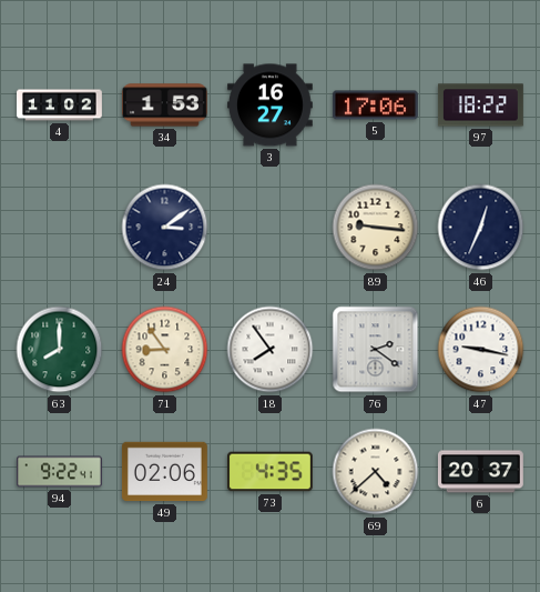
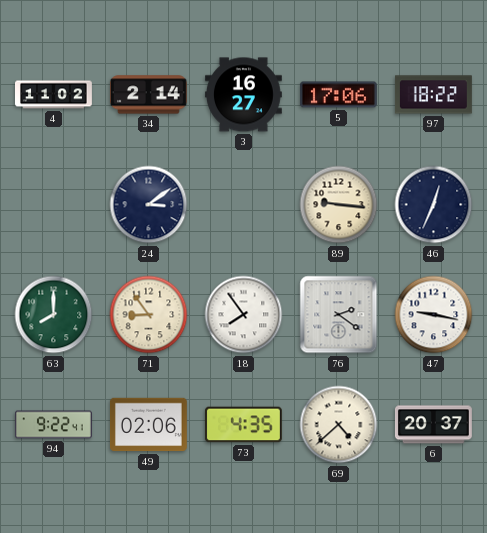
34: 1:53 -> 2:14 (148, 95)
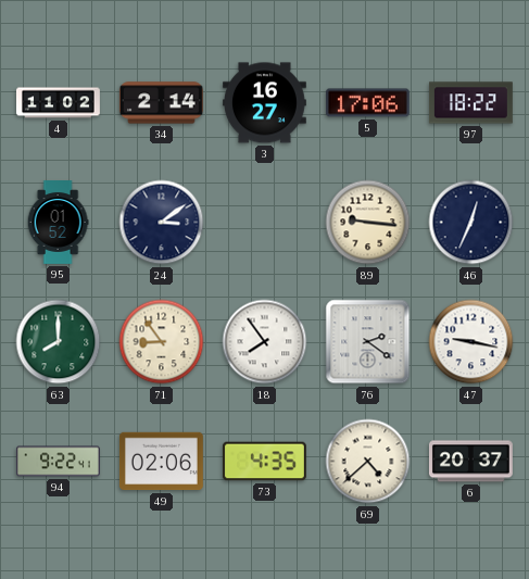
95: none -> 01:52 (58, 223)
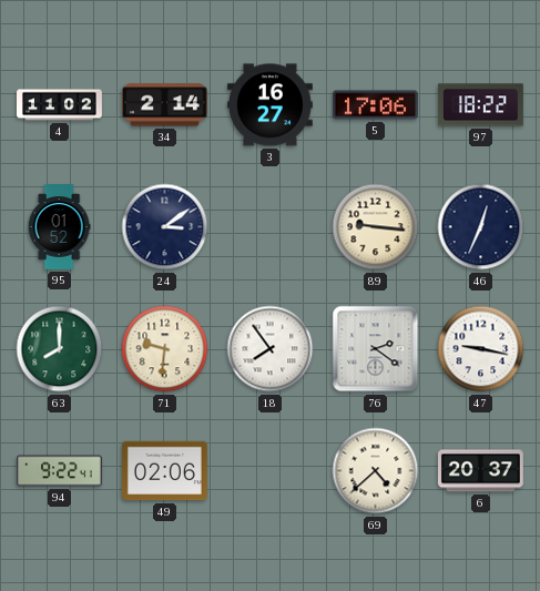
71: 8:54 -> 9:31 (165, 349)
73: 4:35 -> none (264, 462)
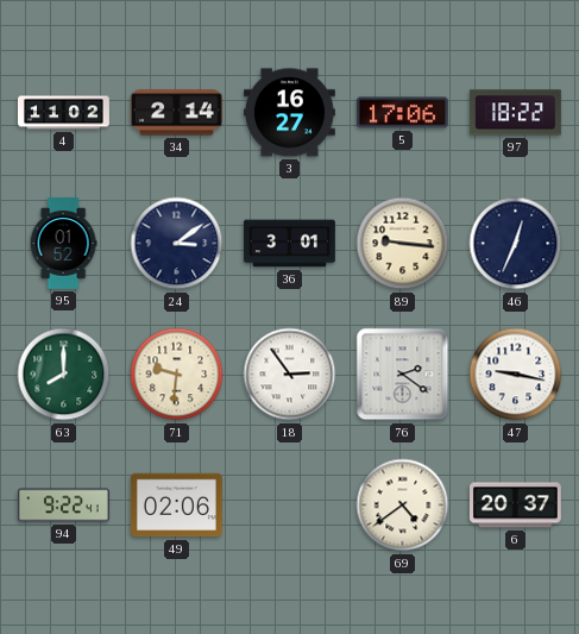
36: none -> 3:01 (289, 244)
18: 7:54 -> 2:54 (290, 375)
69: 4:38 -> 4:39 (403, 506)
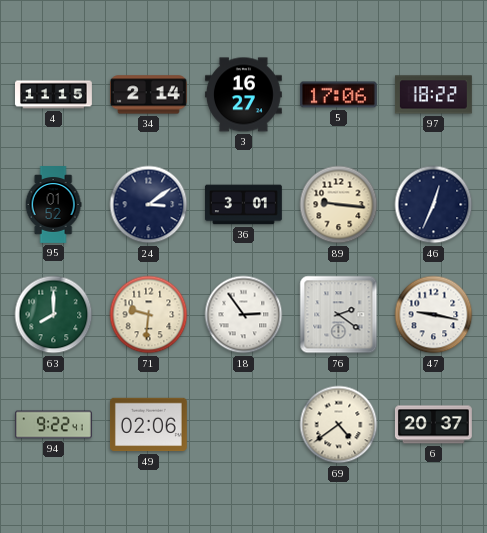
4: 11:02 -> 11:15 (54, 95)
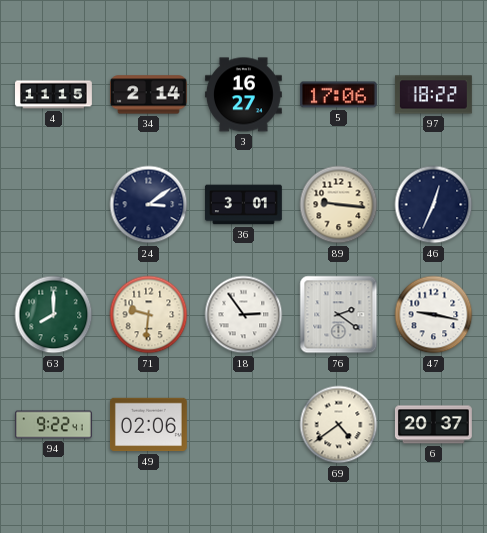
95: 01:52 -> none (53, 205)
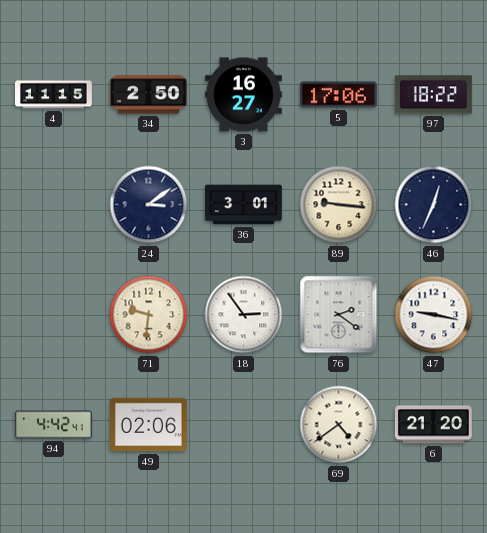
34: 2:14 -> 2:50 (148, 95)
63: 8:00 -> none (54, 315)
94: 9:22 -> 4:42 (54, 425)
6: 20:37 -> 21:20 (433, 425)
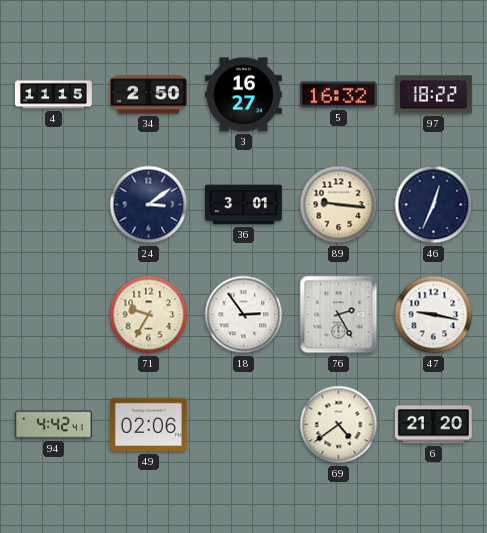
5: 17:06 -> 16:32 (338, 95)
71: 9:31 -> 9:35 (149, 315)
76: 2:21 -> 2:25 (339, 315)
